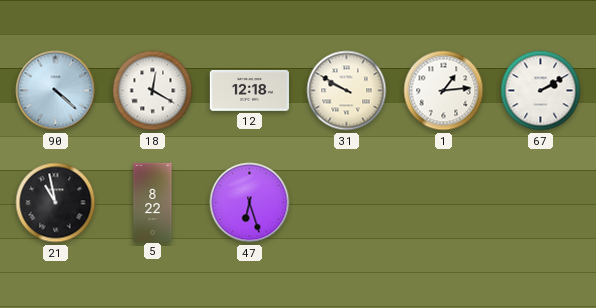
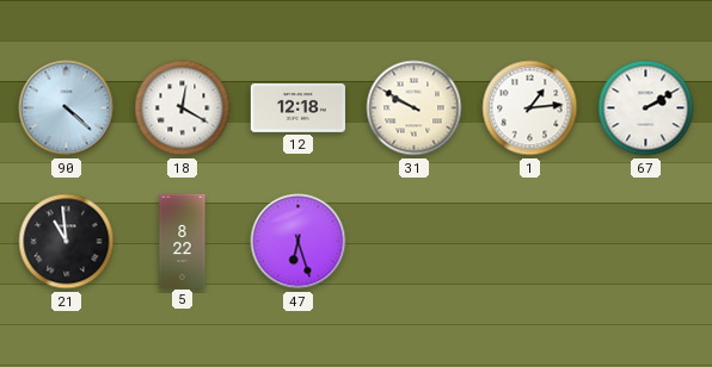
21: 10:58 -> 10:59 (67, 242)
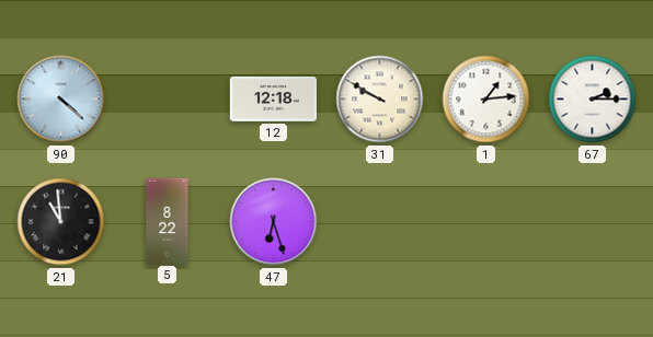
18: 12:20 -> none (183, 108)
67: 2:10 -> 2:15 (593, 100)
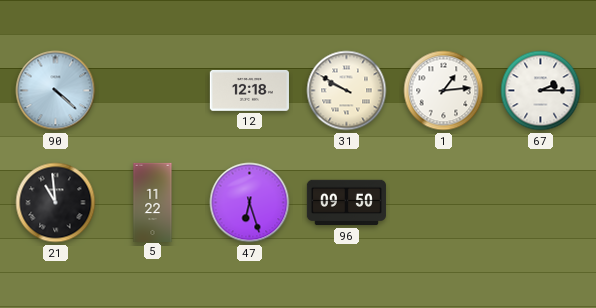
5: 8:22 -> 11:22 (153, 202)
96: none -> 09:50 (346, 203)
